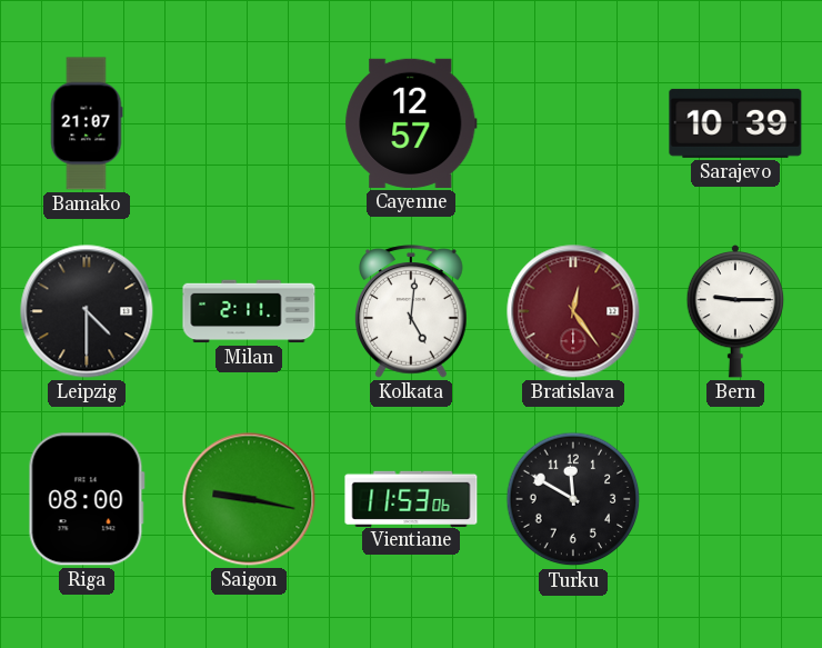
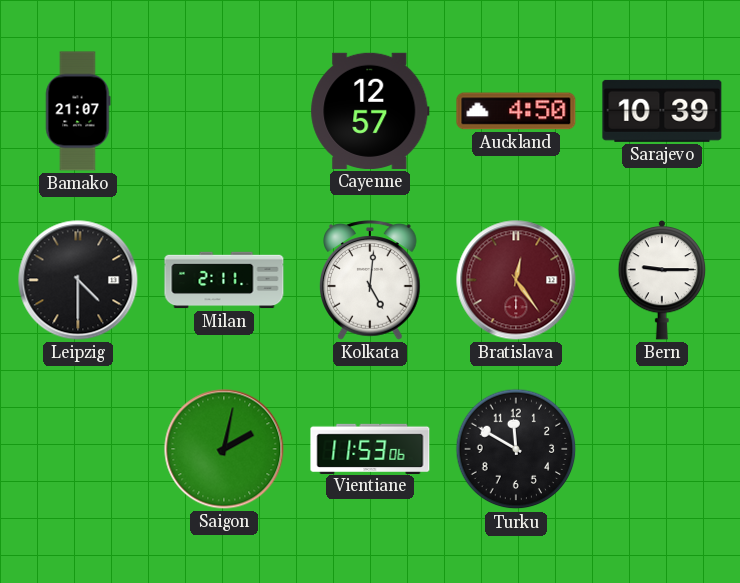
Auckland: none -> 4:50 (516, 111)
Riga: 08:00 -> none (87, 499)
Saigon: 9:17 -> 2:02 (224, 449)
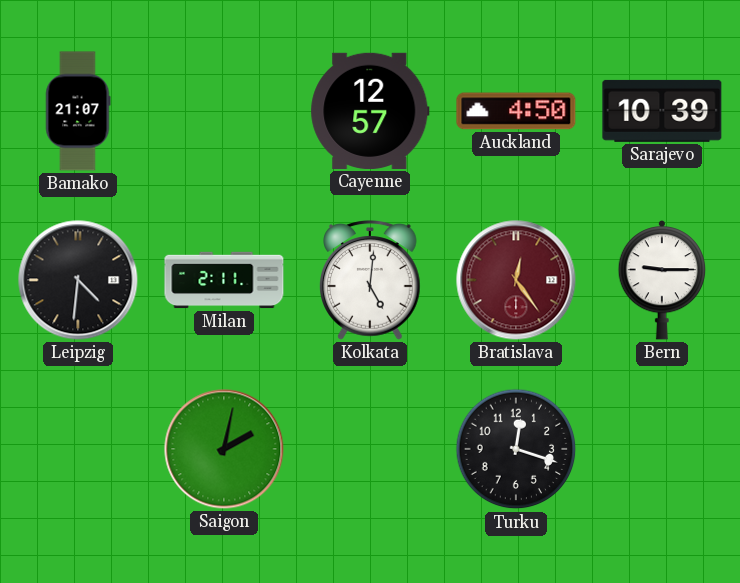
Leipzig: 4:30 -> 4:31 (78, 280)
Vientiane: 11:53 -> none (370, 448)
Turku: 11:50 -> 12:18 (516, 449)
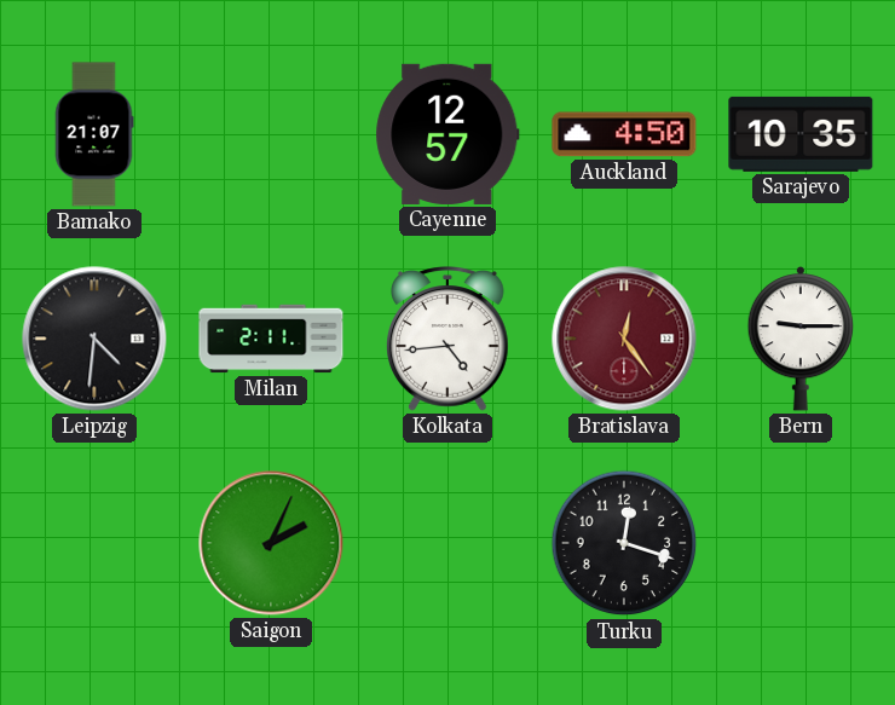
Sarajevo: 10:39 -> 10:35 (801, 134)
Kolkata: 5:01 -> 4:44 (449, 339)
Saigon: 2:02 -> 2:04 (271, 543)
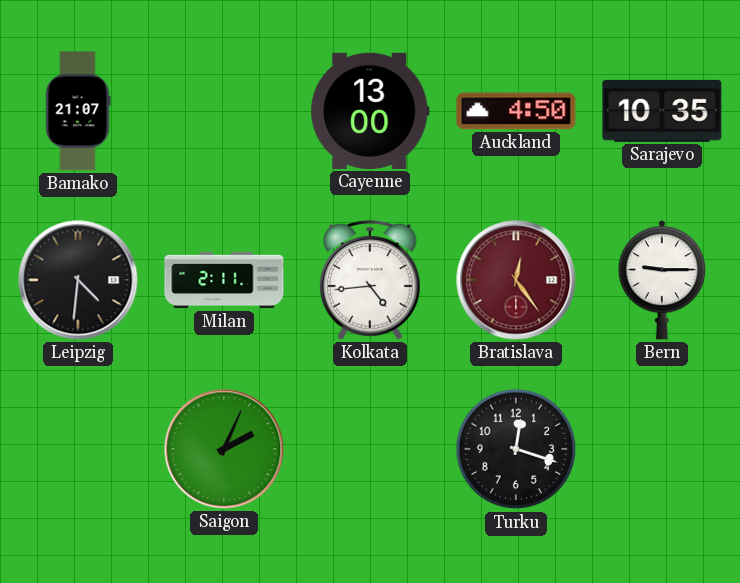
Cayenne: 12:57 -> 13:00 (370, 111)
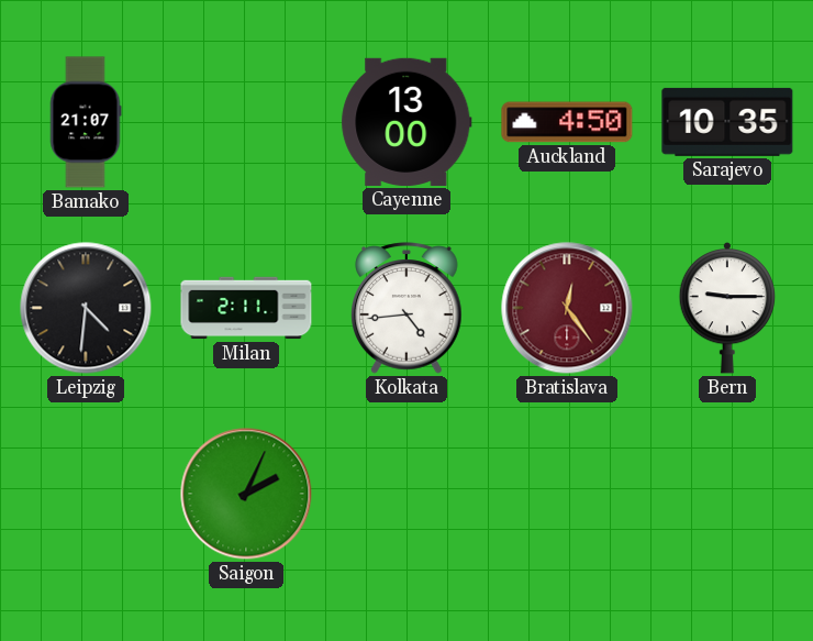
Turku: 12:18 -> none (516, 449)
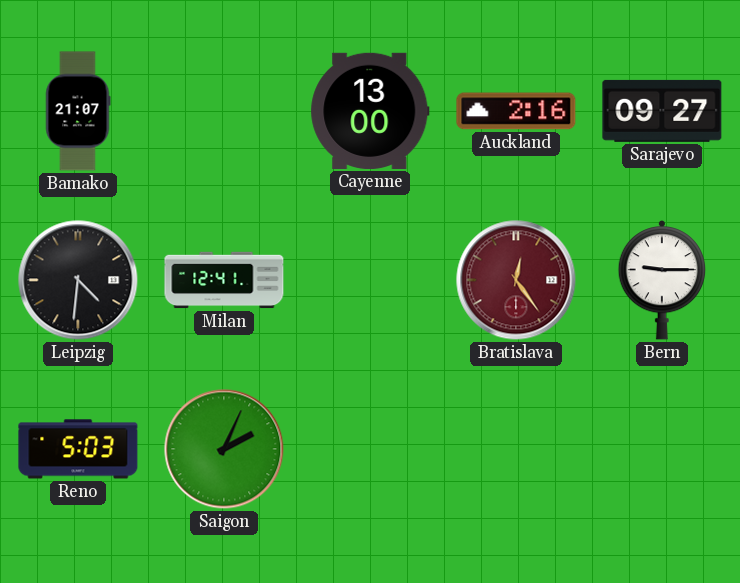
Auckland: 4:50 -> 2:16 (516, 111)
Sarajevo: 10:35 -> 09:27 (662, 111)
Milan: 2:11 -> 12:41 (224, 280)
Kolkata: 4:44 -> none (408, 308)
Reno: none -> 5:03 (78, 449)
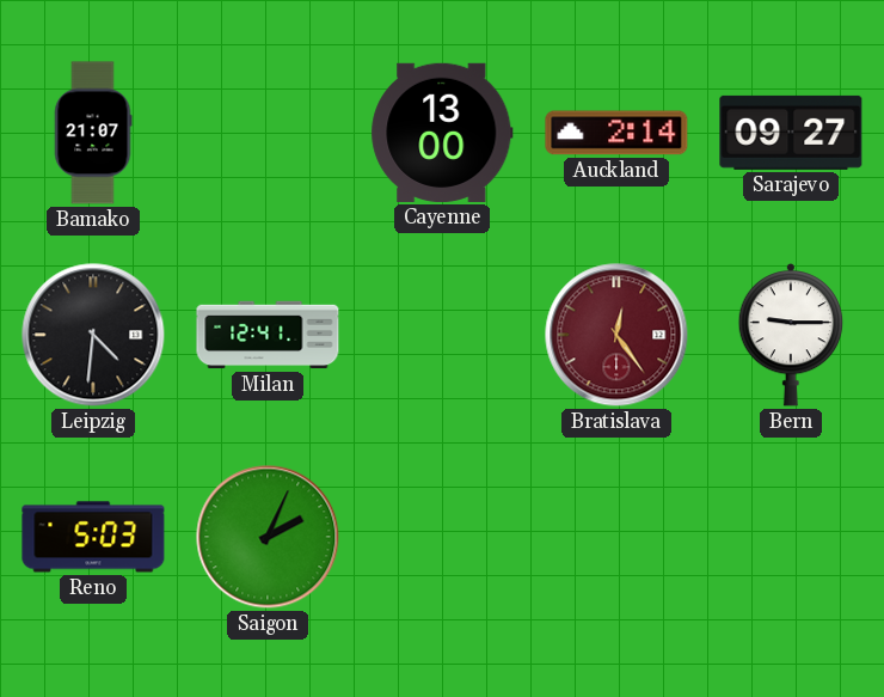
Auckland: 2:16 -> 2:14 (616, 133)
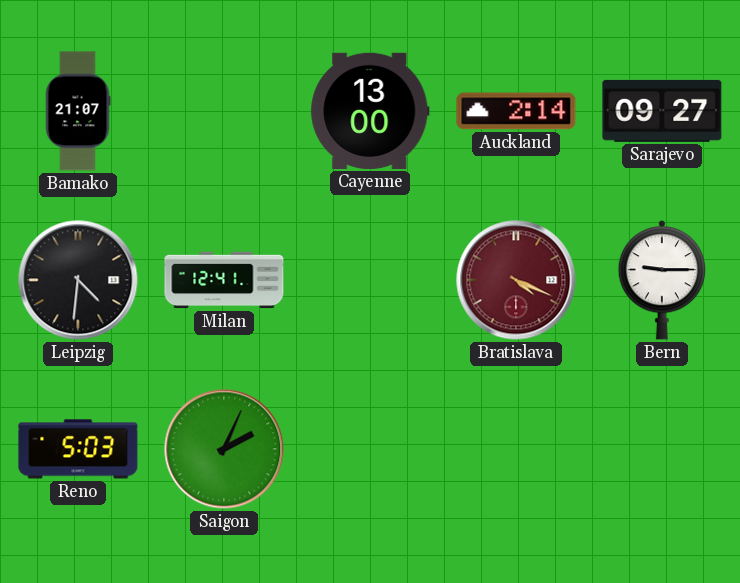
Bratislava: 12:24 -> 4:19 (516, 280)
